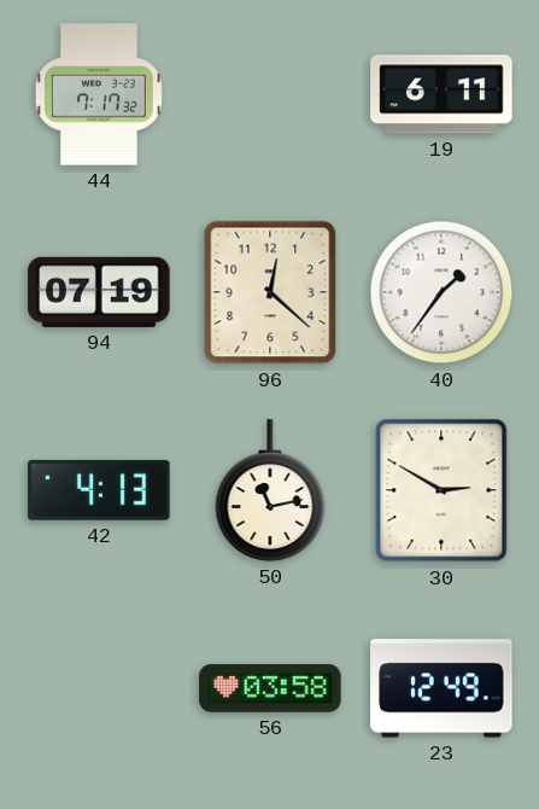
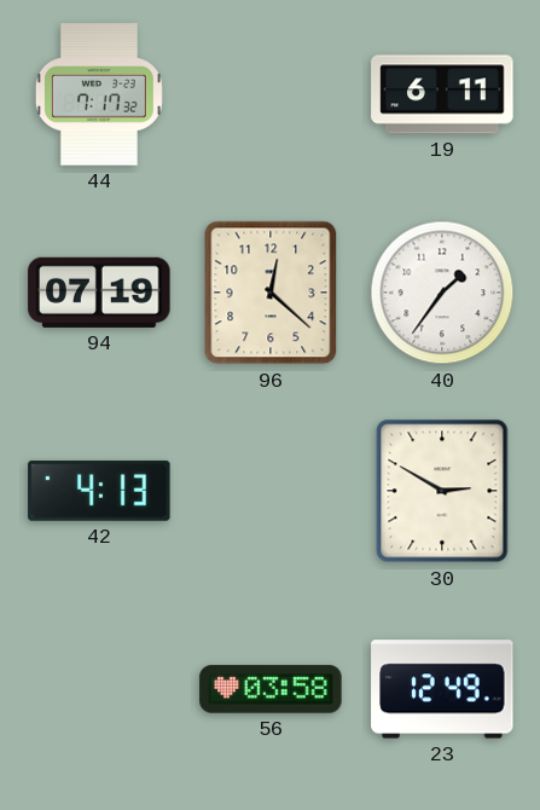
50: 11:13 -> none (270, 490)
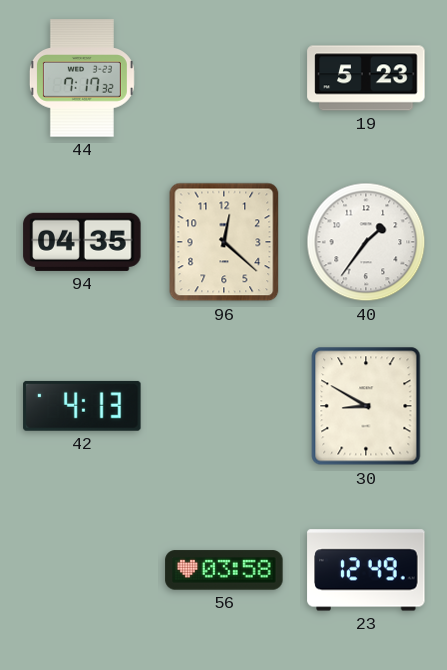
19: 6:11 -> 5:23 (366, 78)
94: 07:19 -> 04:35 (82, 242)
30: 2:50 -> 8:50 (366, 406)
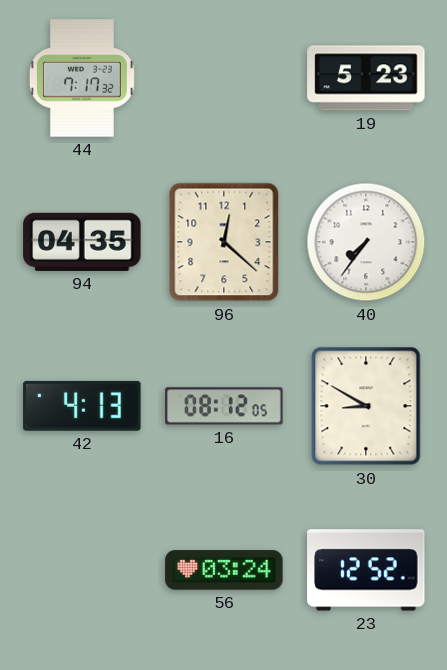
40: 1:36 -> 7:36 (366, 242)
16: none -> 08:12 (224, 406)
56: 03:58 -> 03:24 (224, 570)
23: 12:49 -> 12:52 (366, 570)
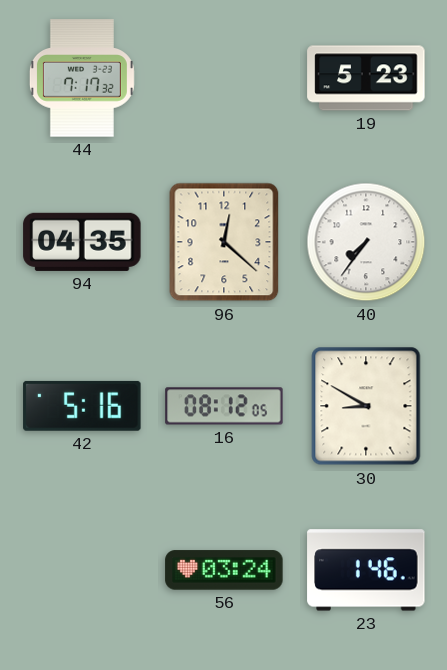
42: 4:13 -> 5:16 (82, 406)
23: 12:52 -> 1:46 (366, 570)
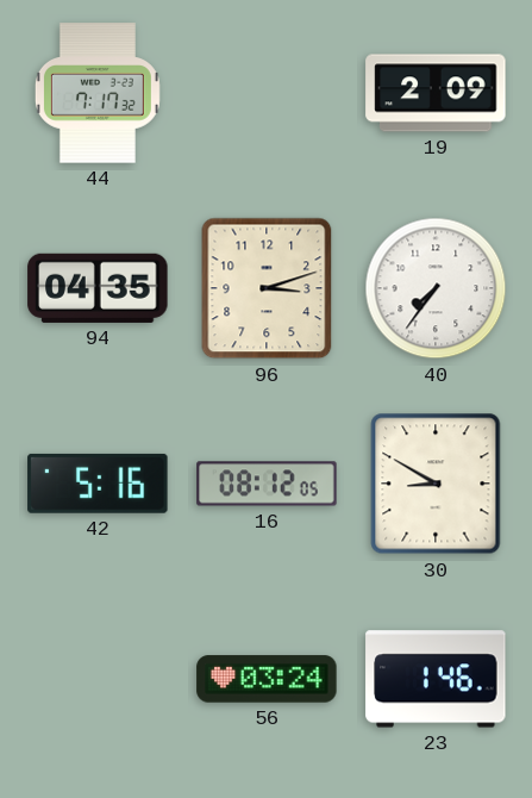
19: 5:23 -> 2:09 (436, 93)
96: 12:22 -> 3:12 (267, 288)
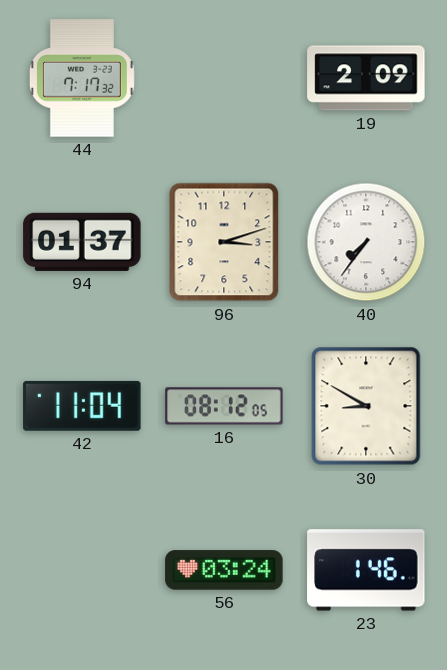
94: 04:35 -> 01:37 (82, 242)
42: 5:16 -> 11:04 (82, 406)
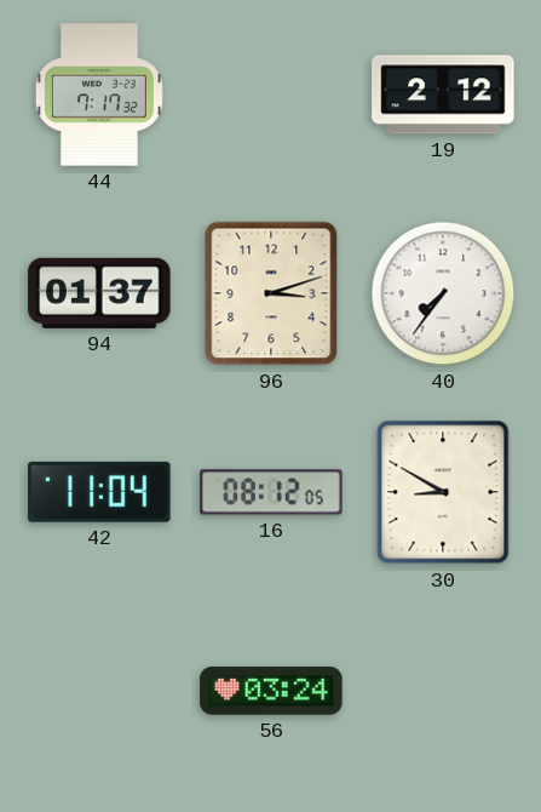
19: 2:09 -> 2:12 (443, 95)
23: 1:46 -> none (366, 570)
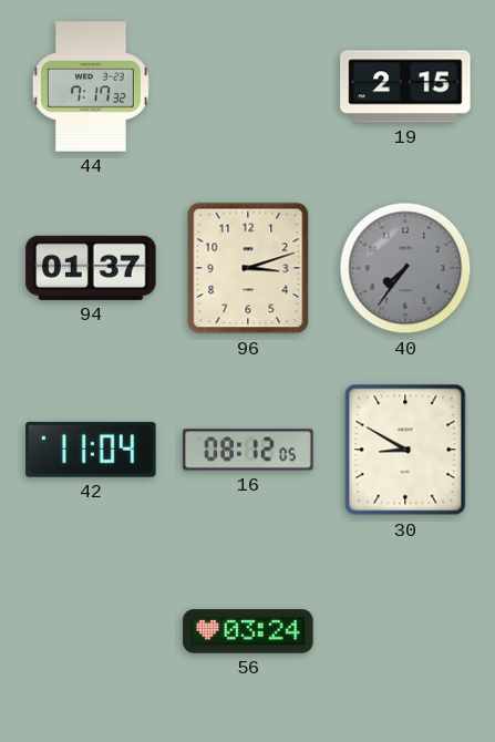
19: 2:12 -> 2:15 (405, 86)
40 dial: white -> grey (405, 268)
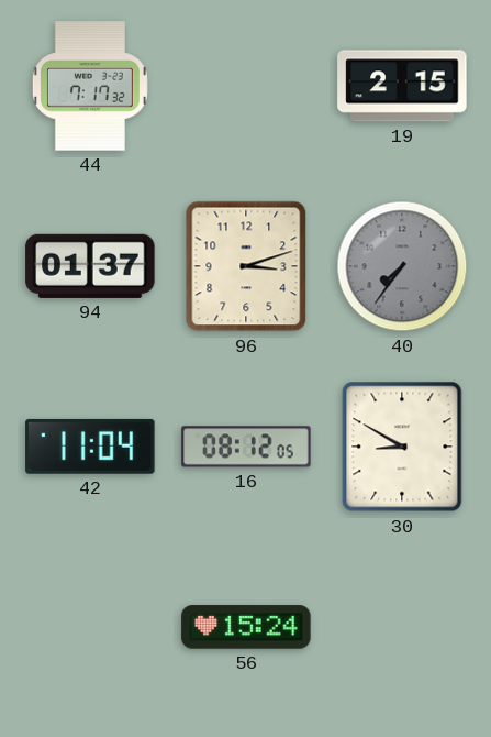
56: 03:24 -> 15:24 (246, 627)
